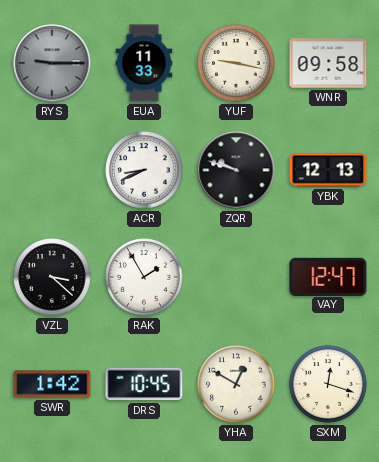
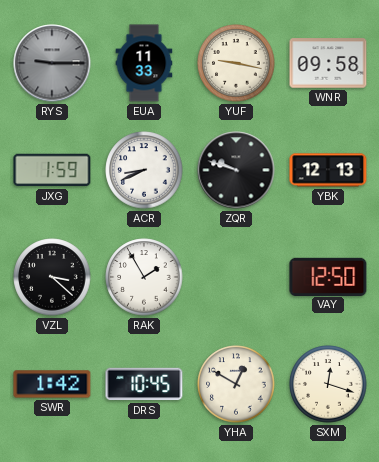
JXG: none -> 1:59 (52, 170)
VAY: 12:47 -> 12:50 (328, 276)
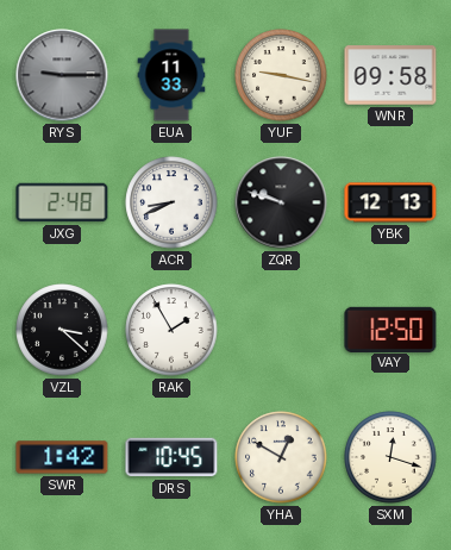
JXG: 1:59 -> 2:48 (62, 202)
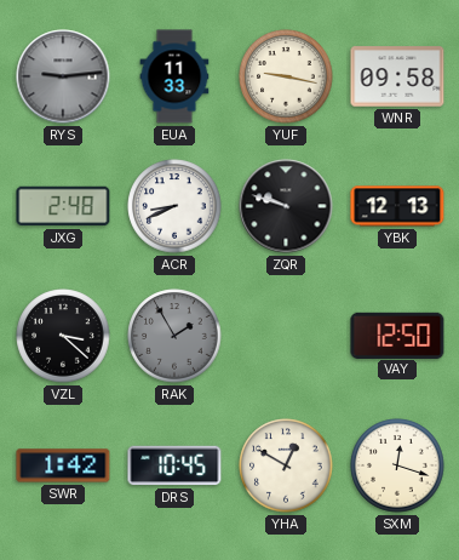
RYS: 9:15 -> 9:14 (63, 76)
RAK dial: white -> grey (174, 336)
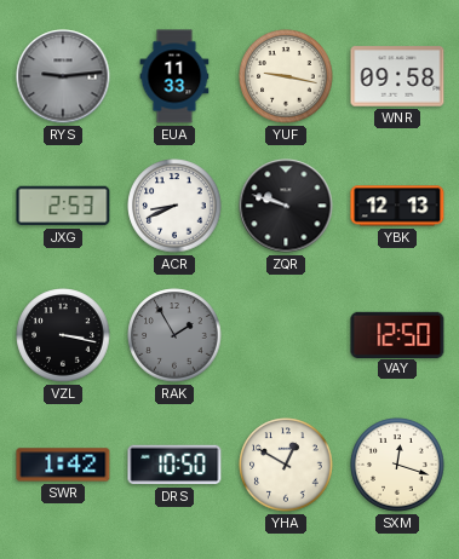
JXG: 2:48 -> 2:53 (63, 206)
VZL: 3:22 -> 3:17 (63, 335)
DRS: 10:45 -> 10:50 (174, 465)
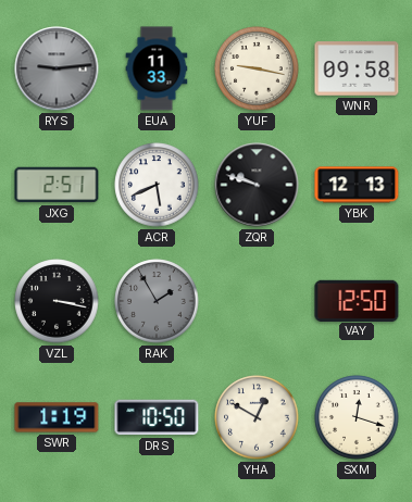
JXG: 2:53 -> 2:51 (57, 185)
ACR: 8:41 -> 5:41 (157, 185)
SWR: 1:42 -> 1:19 (57, 417)
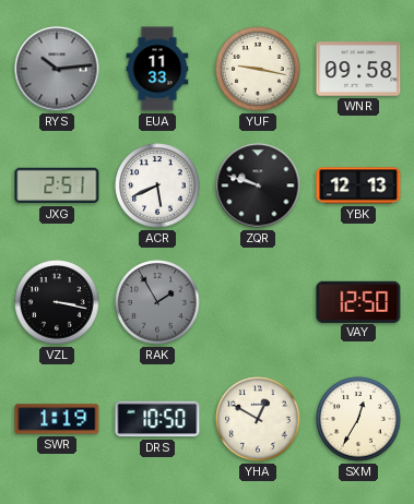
RYS: 9:14 -> 10:14 (57, 69)
SXM: 12:18 -> 12:35 (358, 419)
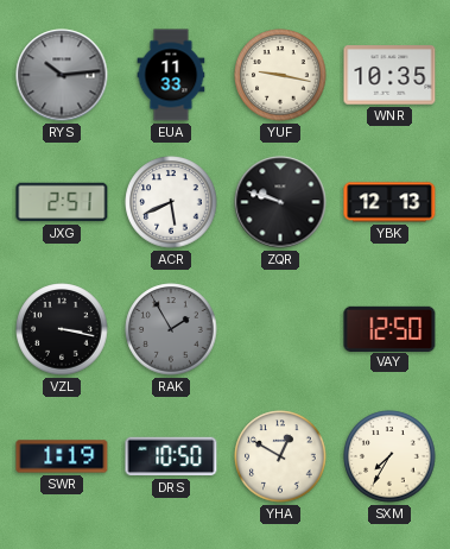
WNR: 09:58 -> 10:35 (389, 75)
SXM: 12:35 -> 7:35 (389, 456)
